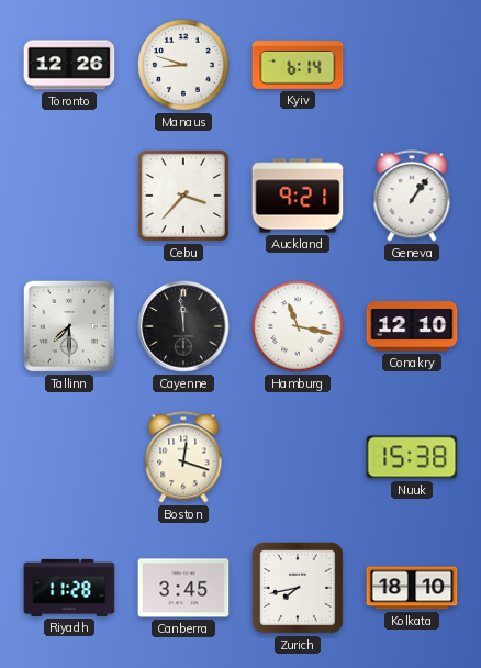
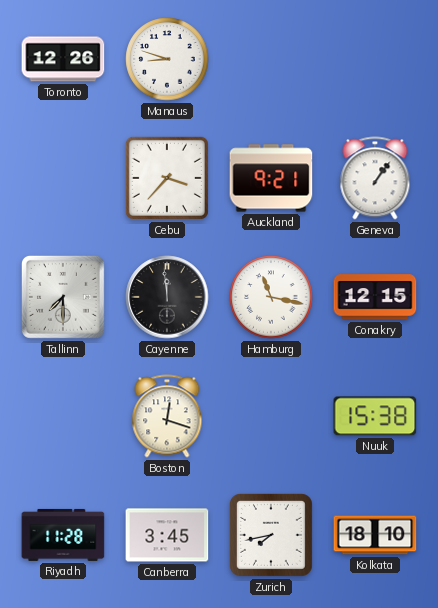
Kyiv: 6:14 -> none (298, 65)
Conakry: 12:10 -> 12:15 (375, 297)
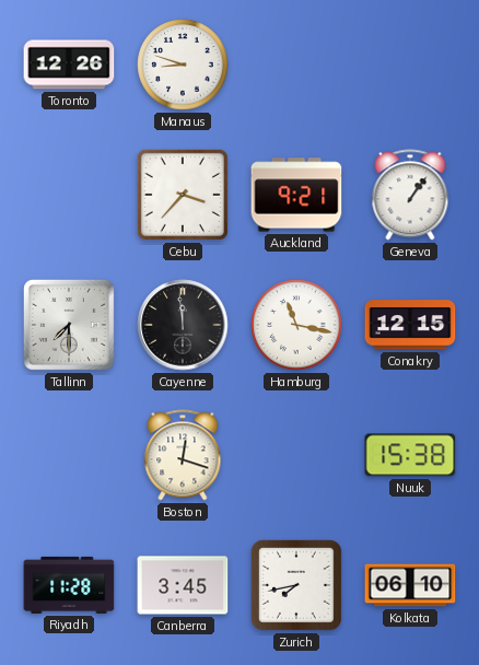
Kolkata: 18:10 -> 06:10 (410, 585)
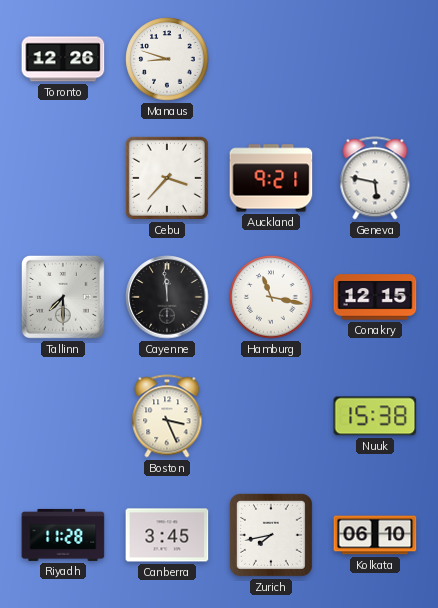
Geneva: 1:06 -> 5:47 (375, 178)
Boston: 12:18 -> 3:26 (167, 416)
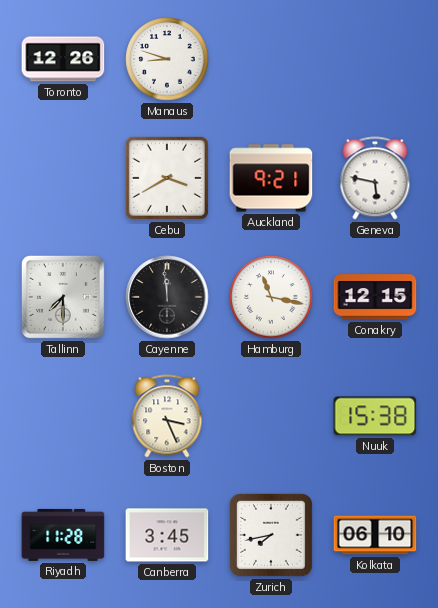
Cebu: 3:37 -> 3:40 (167, 178)
